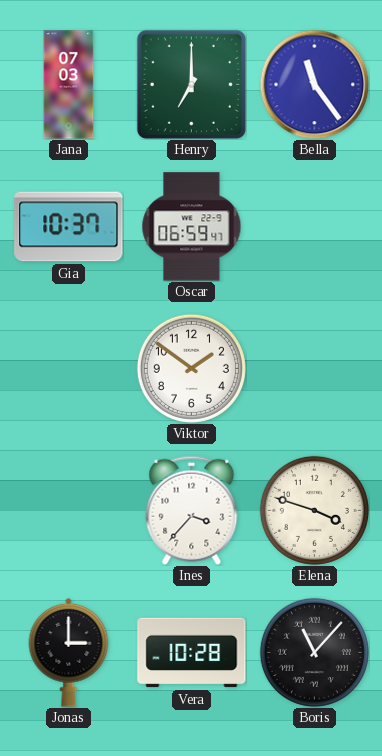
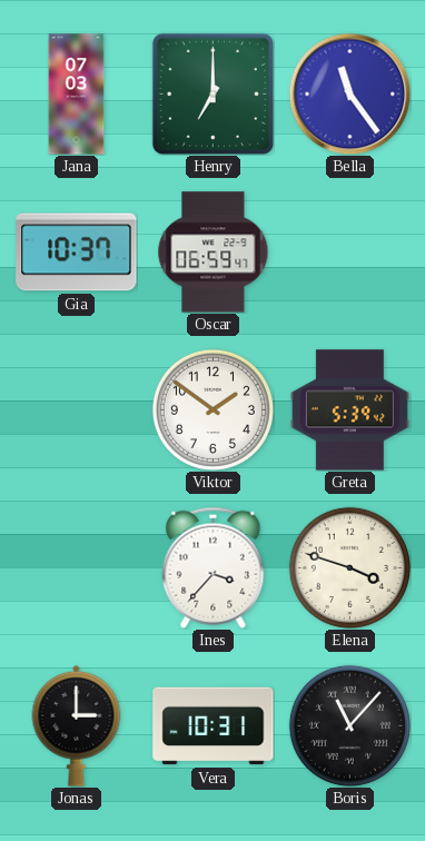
Greta: none -> 5:39 (349, 410)
Vera: 10:28 -> 10:31 (214, 726)
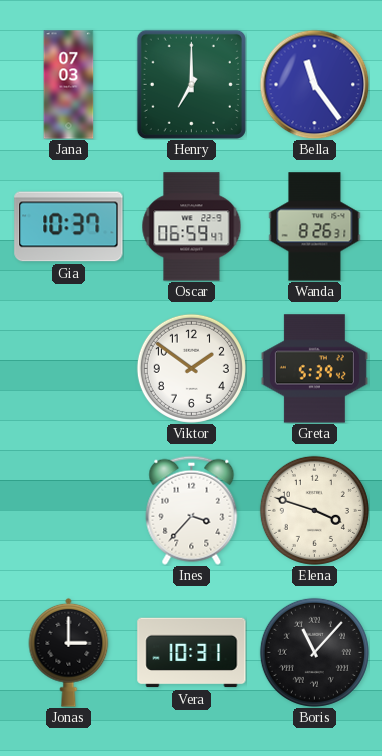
Wanda: none -> 8:26 (315, 227)
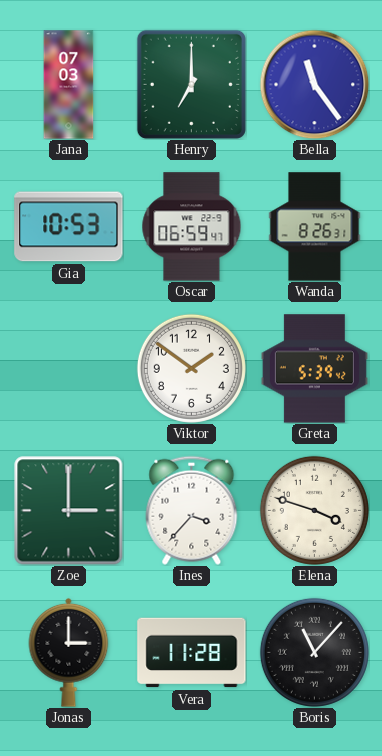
Gia: 10:37 -> 10:53 (69, 227)
Zoe: none -> 3:00 (68, 510)
Vera: 10:31 -> 11:28 (192, 653)
